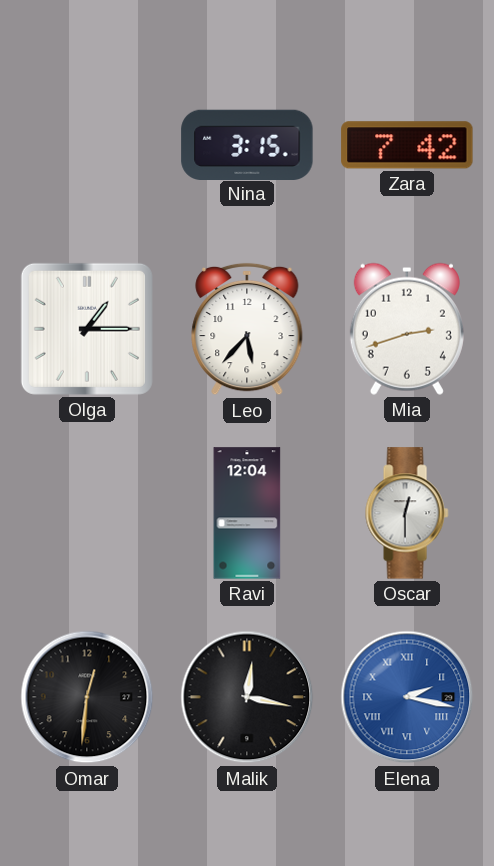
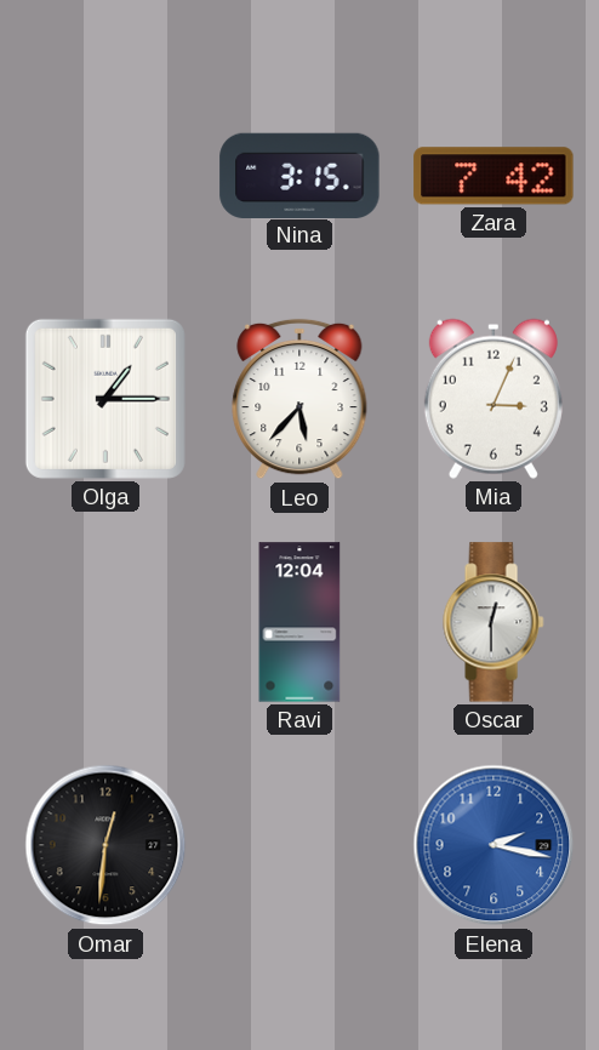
Mia: 2:42 -> 3:04 (494, 399)
Malik: 12:17 -> none (247, 697)
Elena numerals: Roman -> Arabic (494, 845)
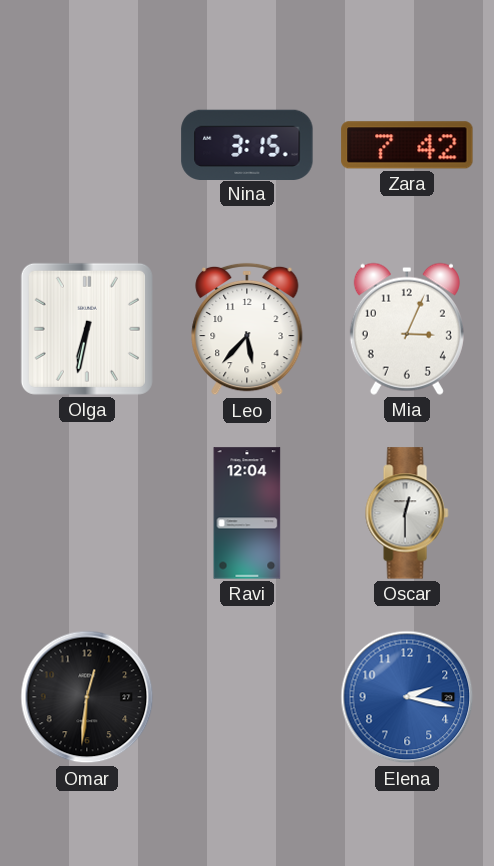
Olga: 1:15 -> 6:32 (87, 329)
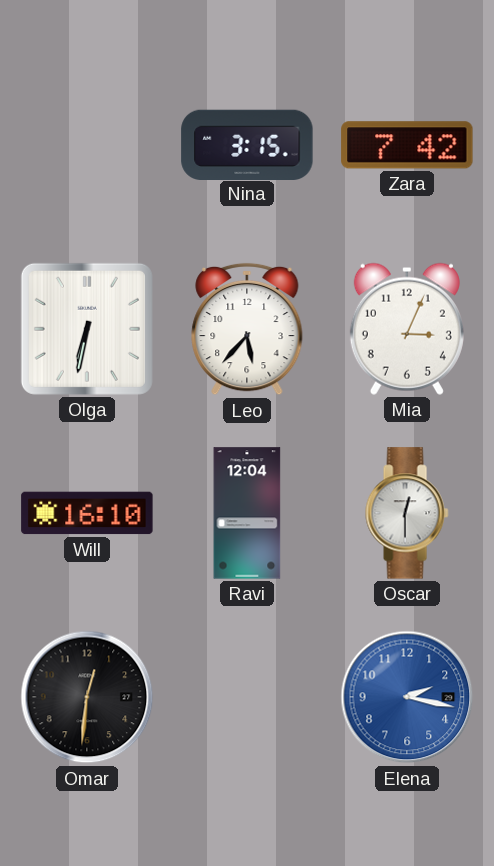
Will: none -> 16:10 (87, 513)
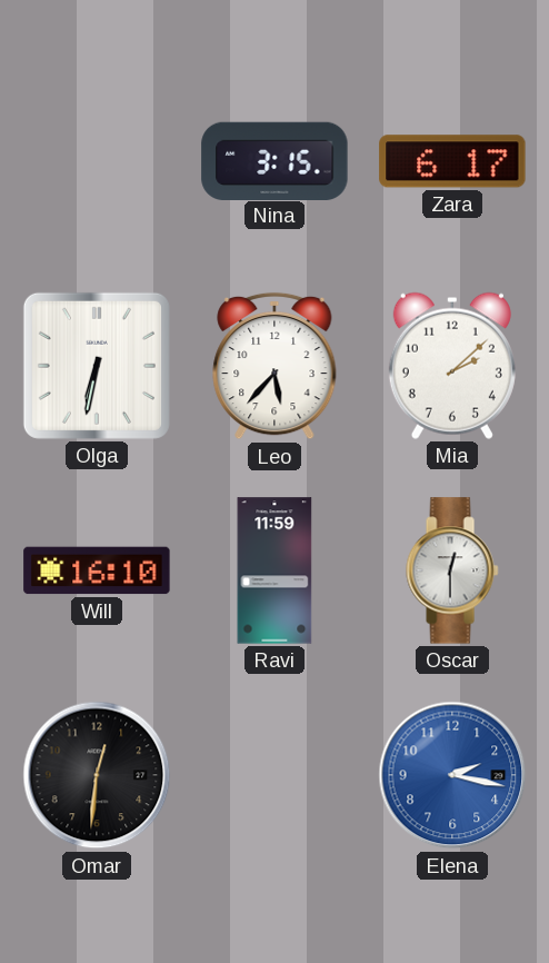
Zara: 7:42 -> 6:17 (452, 161)
Mia: 3:04 -> 2:08 (452, 366)
Ravi: 12:04 -> 11:59 (274, 570)
